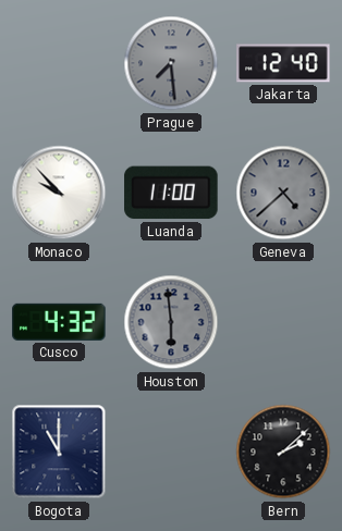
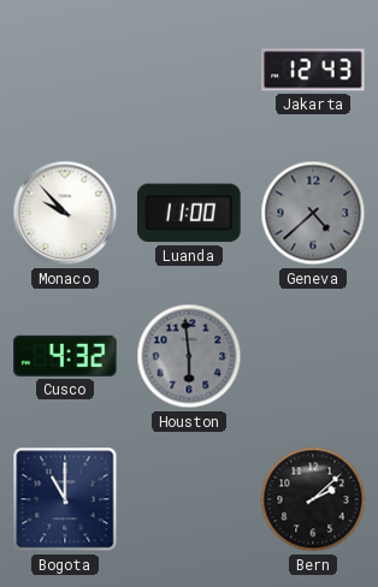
Prague: 7:29 -> none (171, 63)
Jakarta: 12:40 -> 12:43 (313, 70)
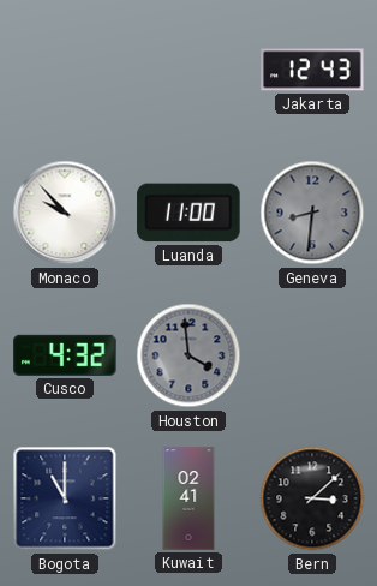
Geneva: 4:38 -> 8:31 (312, 213)
Houston: 5:59 -> 3:59 (188, 355)
Kuwait: none -> 02:41 (188, 498)
Bern: 2:08 -> 3:08 (312, 498)
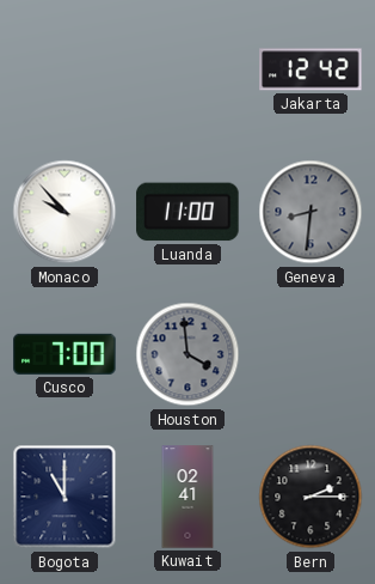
Jakarta: 12:43 -> 12:42 (311, 69)
Cusco: 4:32 -> 7:00 (64, 354)
Bern: 3:08 -> 2:15 (311, 497)
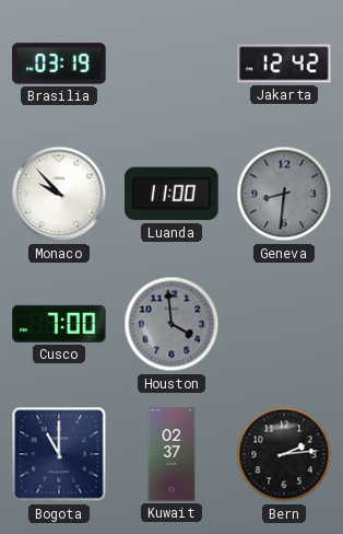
Brasilia: none -> 03:19 (59, 63)
Kuwait: 02:41 -> 02:37 (171, 454)
Bern: 2:15 -> 2:14 (284, 454)
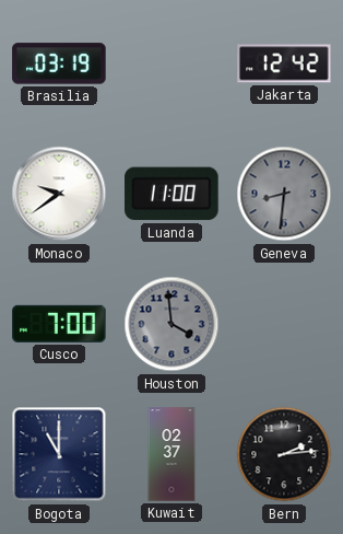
Monaco: 9:53 -> 9:39 (59, 194)
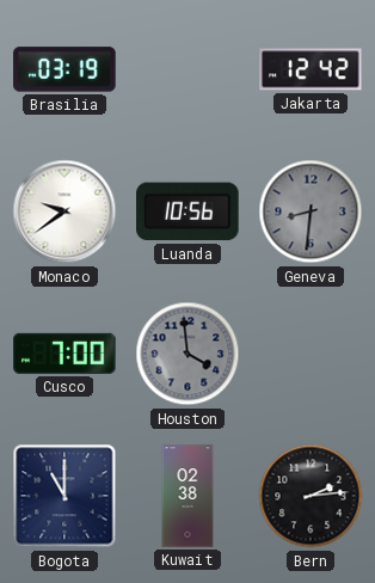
Luanda: 11:00 -> 10:56 (187, 211)
Kuwait: 02:37 -> 02:38 (187, 496)
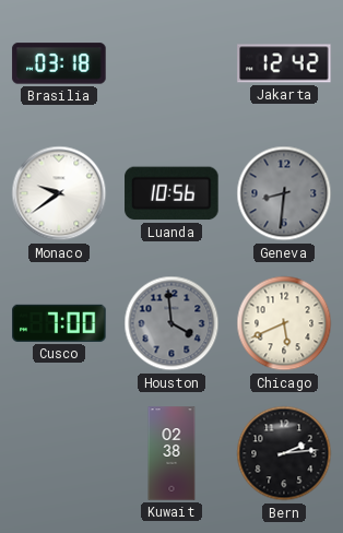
Brasilia: 03:19 -> 03:18 (59, 63)
Chicago: none -> 5:41 (284, 323)
Bogota: 11:00 -> none (64, 496)
